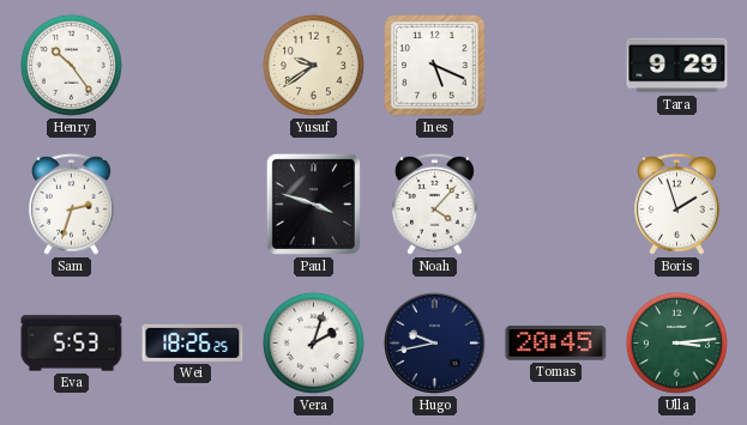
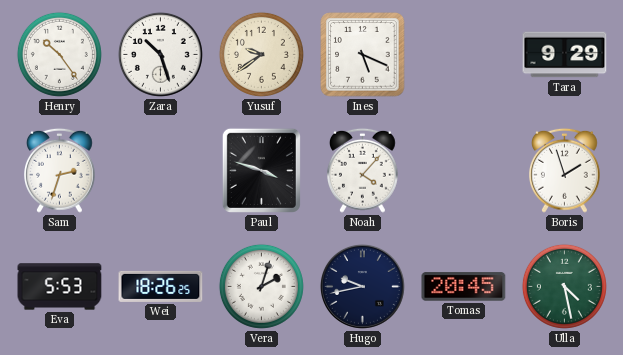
Zara: none -> 10:27 (160, 54)
Ulla: 3:14 -> 4:28 (564, 286)
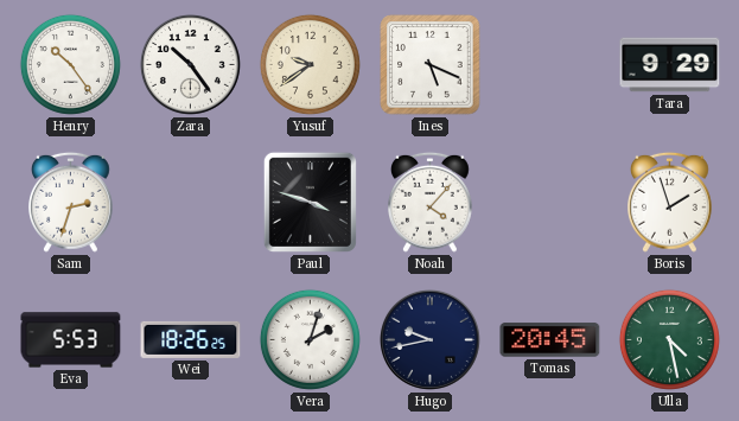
Zara: 10:27 -> 10:24 (190, 64)
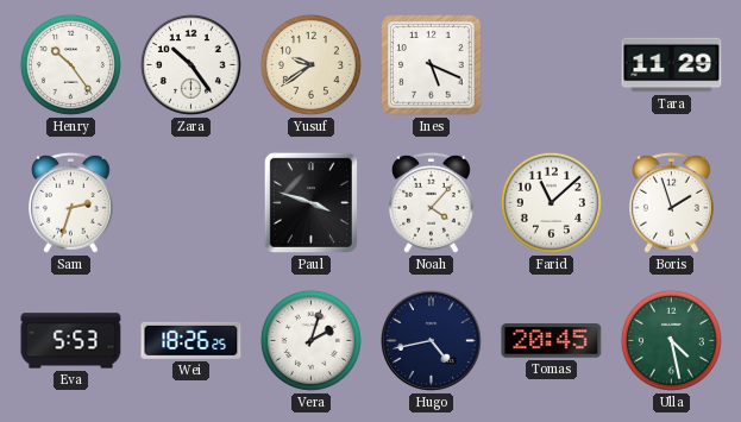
Tara: 9:29 -> 11:29 (672, 65)
Farid: none -> 11:08 (551, 202)
Hugo: 9:43 -> 4:43 (431, 340)
